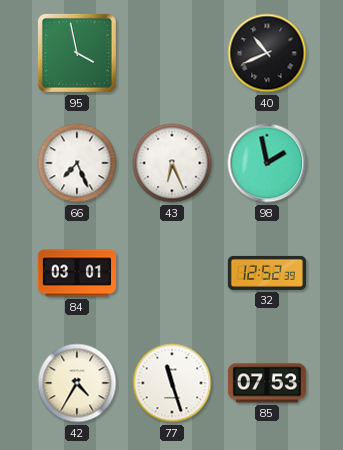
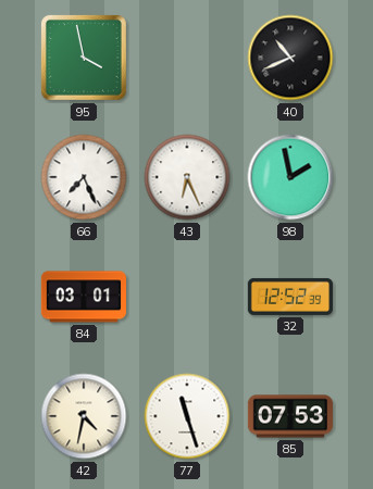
42: 4:35 -> 4:32 (84, 416)
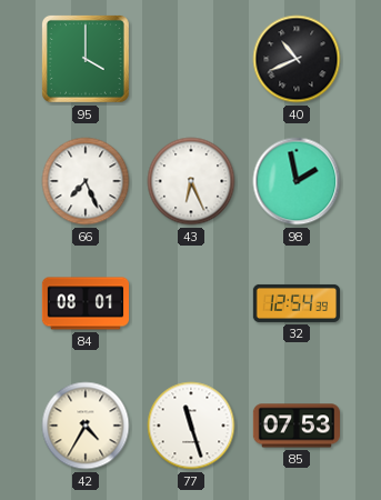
95: 3:58 -> 4:00 (86, 59)
84: 03:01 -> 08:01 (84, 303)
32: 12:52 -> 12:54 (295, 303)
42: 4:32 -> 4:35 (86, 426)
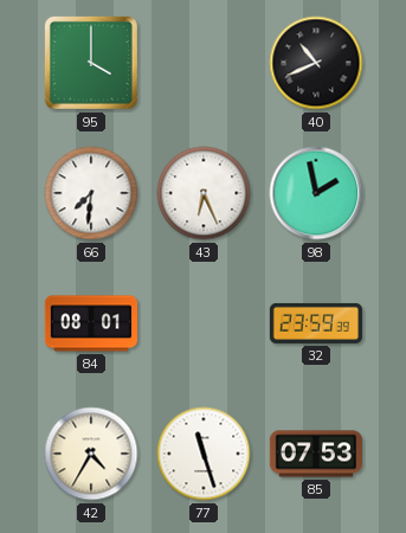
66: 7:26 -> 7:31 (91, 193)
32: 12:54 -> 23:59 (315, 323)
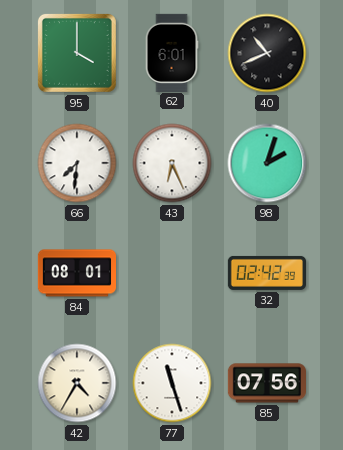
62: none -> 6:01 (172, 52)
98: 1:58 -> 2:03 (267, 163)
32: 23:59 -> 02:42 (266, 273)
85: 07:53 -> 07:56 (266, 383)
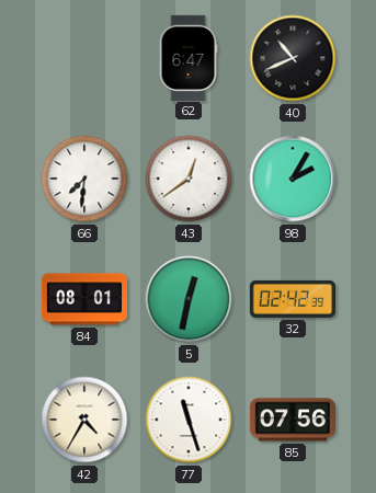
95: 4:00 -> none (77, 53)
62: 6:01 -> 6:47 (189, 57)
43: 6:26 -> 12:39 (189, 179)
98: 2:03 -> 2:05 (293, 179)
5: none -> 12:32 (189, 299)
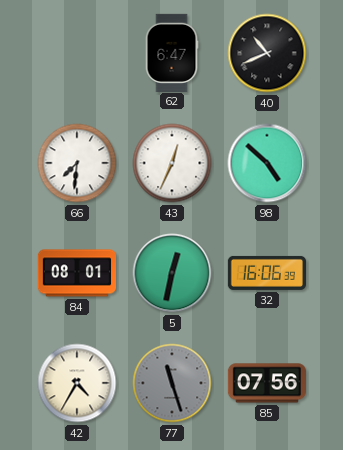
43: 12:39 -> 12:34 (172, 163)
98: 2:05 -> 4:52 (267, 163)
32: 02:42 -> 16:06 (266, 273)
77 dial: white -> grey (172, 383)
